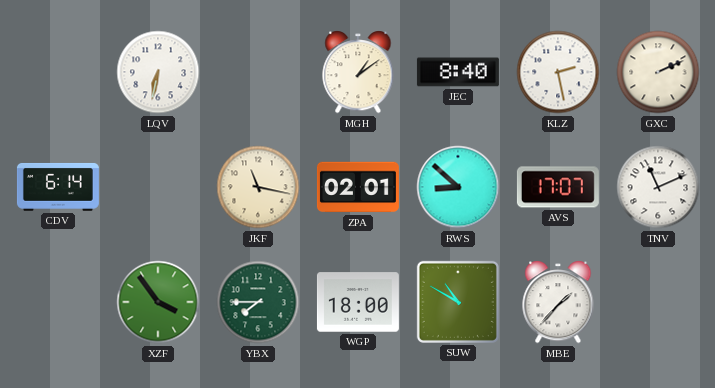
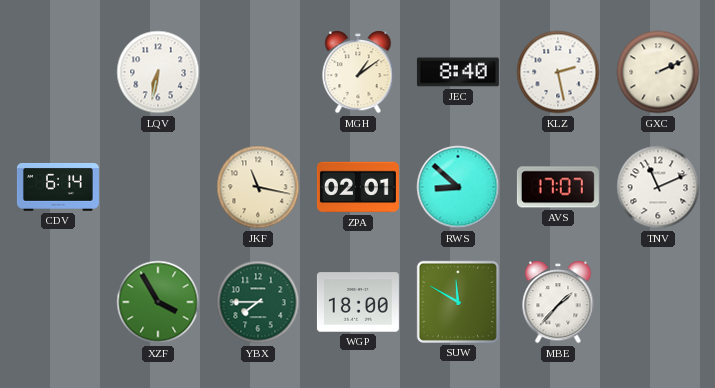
XZF: 3:54 -> 3:55 (158, 302)
SUW: 10:50 -> 11:50 (458, 302)
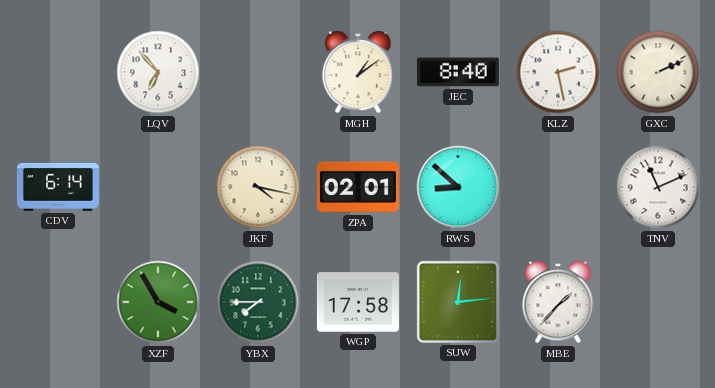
LQV: 6:32 -> 6:53 (158, 72)
JKF: 11:17 -> 4:17 (258, 187)
AVS: 17:07 -> none (558, 187)
WGP: 18:00 -> 17:58 (358, 302)
SUW: 11:50 -> 12:14 (458, 302)
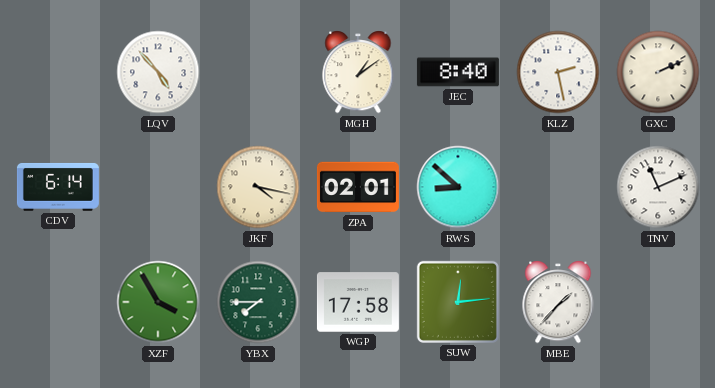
LQV: 6:53 -> 4:53 (158, 72)
